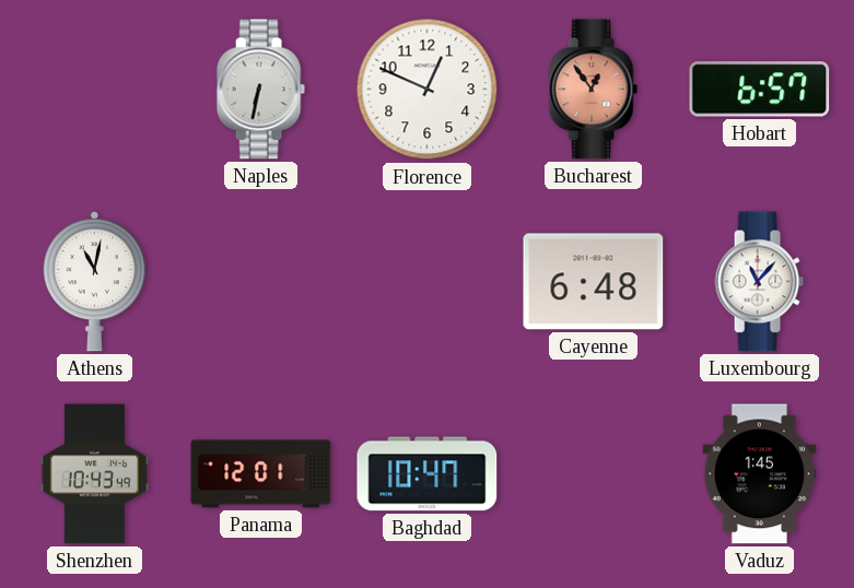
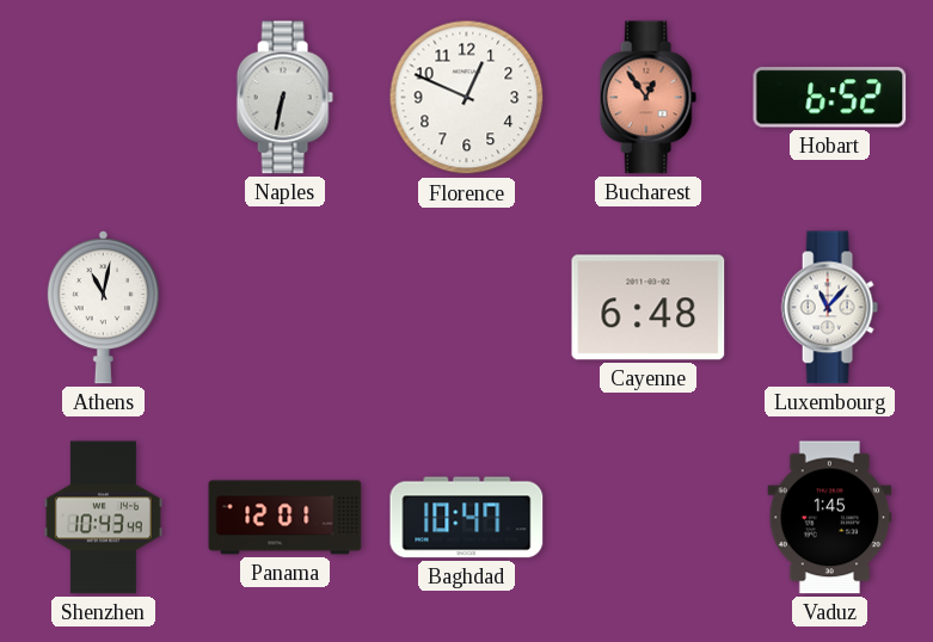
Hobart: 6:57 -> 6:52 (830, 98)
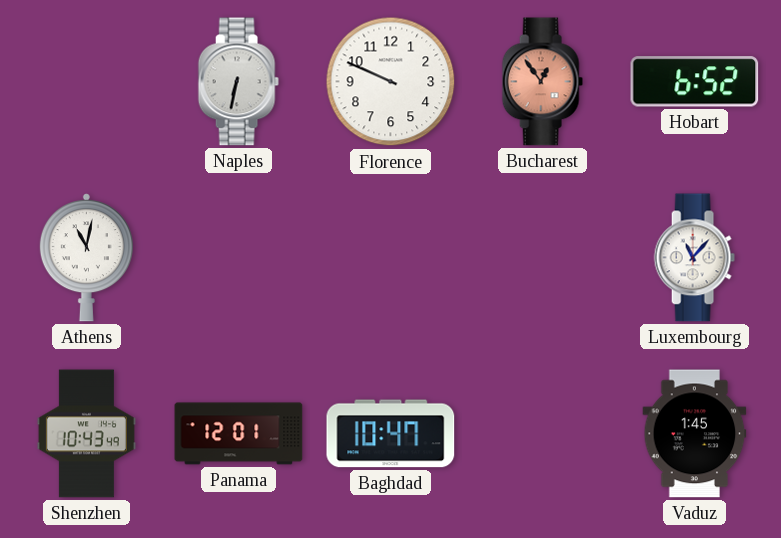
Florence: 12:49 -> 9:49 (391, 82)
Cayenne: 6:48 -> none (649, 308)
